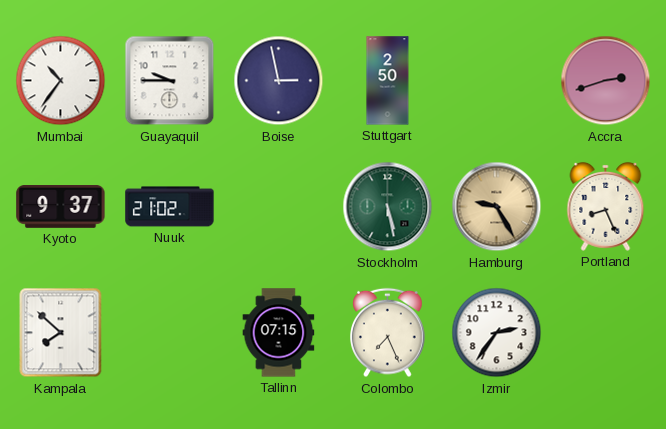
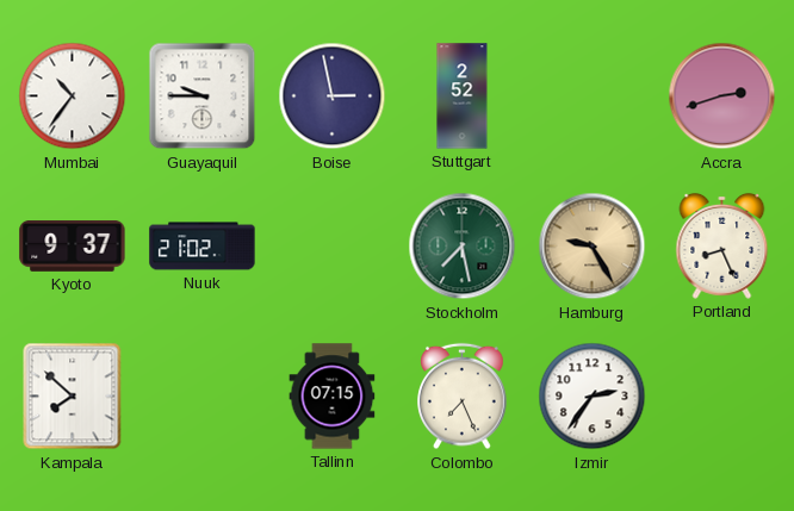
Stuttgart: 2:50 -> 2:52 (463, 96)
Stockholm: 5:28 -> 7:28 (463, 247)
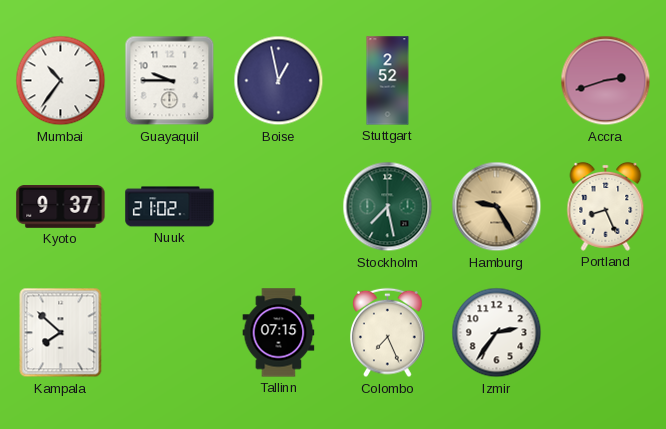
Boise: 2:58 -> 12:58 (279, 81)
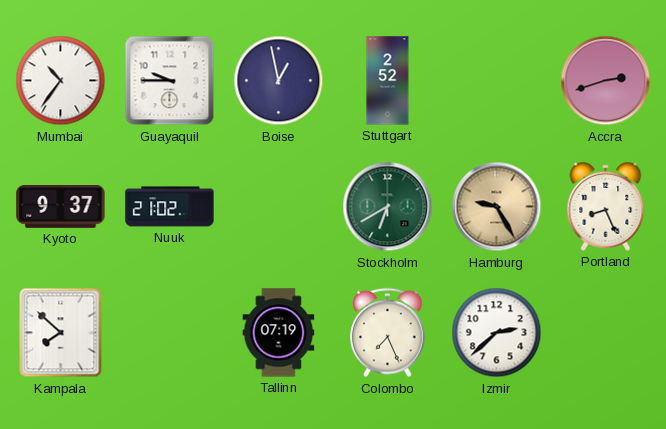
Stockholm: 7:28 -> 6:40 (388, 207)
Tallinn: 07:15 -> 07:19 (279, 333)
Izmir: 2:36 -> 2:38 (497, 333)
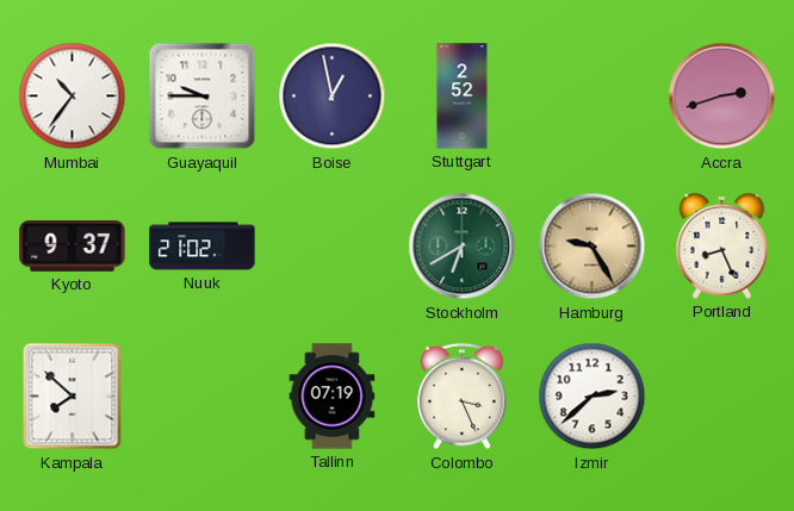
Colombo: 7:26 -> 3:26 (463, 397)
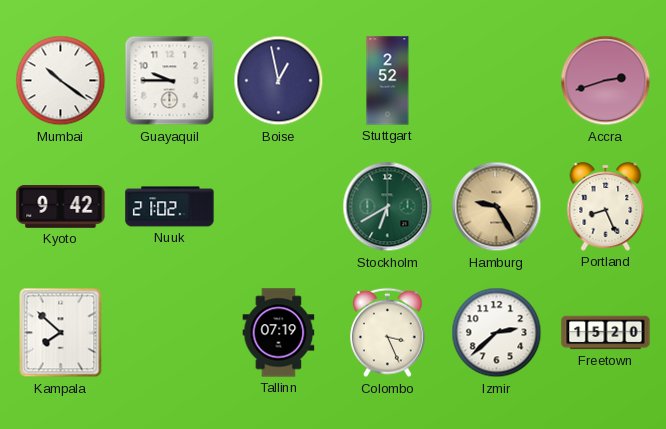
Mumbai: 10:36 -> 10:21 (61, 81)
Kyoto: 9:37 -> 9:42 (61, 207)
Freetown: none -> 15:20 (606, 333)
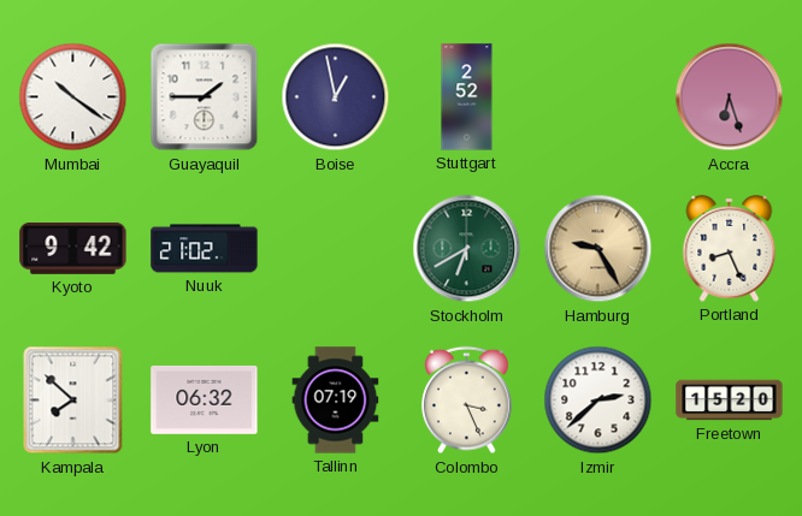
Guayaquil: 9:45 -> 1:45 (205, 97)
Accra: 2:42 -> 6:27 (730, 97)
Lyon: none -> 06:32 (205, 399)
